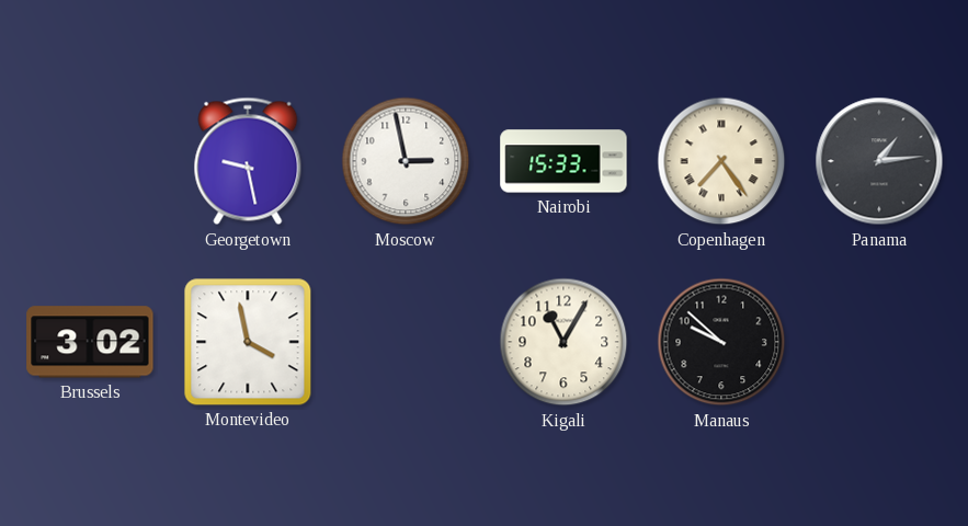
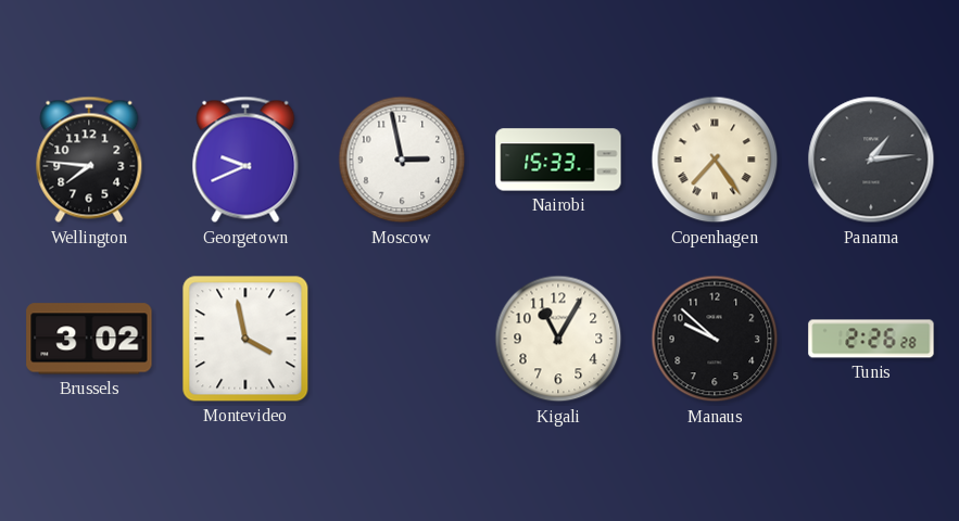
Wellington: none -> 7:46 (89, 160)
Georgetown: 9:28 -> 9:41 (245, 160)
Tunis: none -> 2:26 (871, 339)
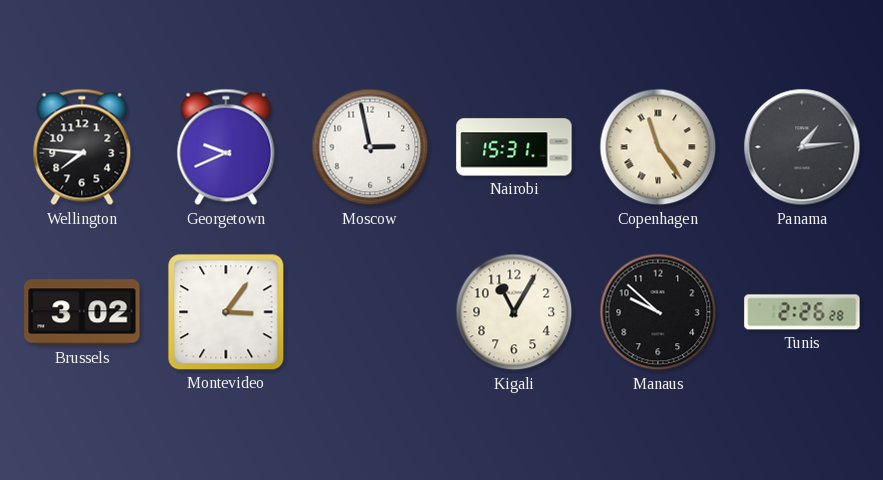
Nairobi: 15:33 -> 15:31 (514, 147)
Copenhagen: 7:24 -> 11:24 (658, 147)
Montevideo: 3:58 -> 3:06 (226, 312)
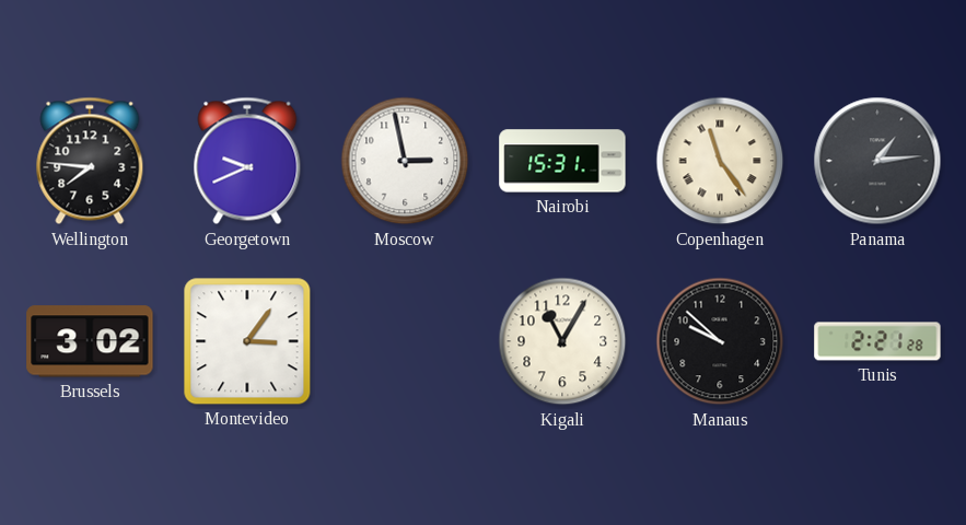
Tunis: 2:26 -> 2:21 (877, 341)
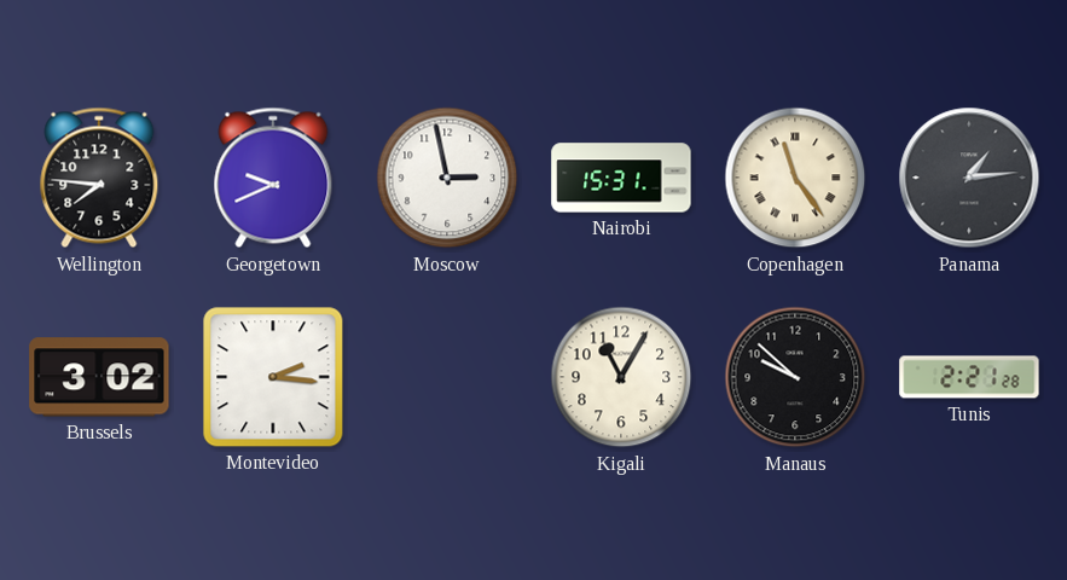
Montevideo: 3:06 -> 2:16 (273, 377)
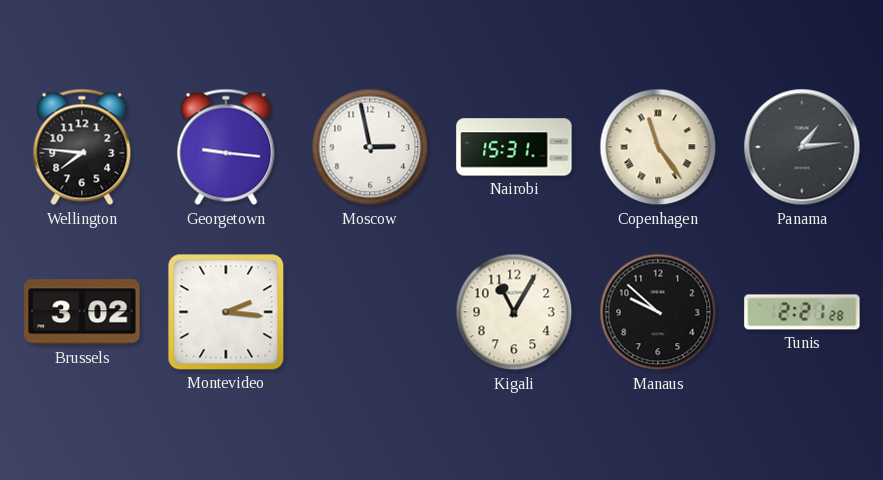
Georgetown: 9:41 -> 9:16 (226, 147)
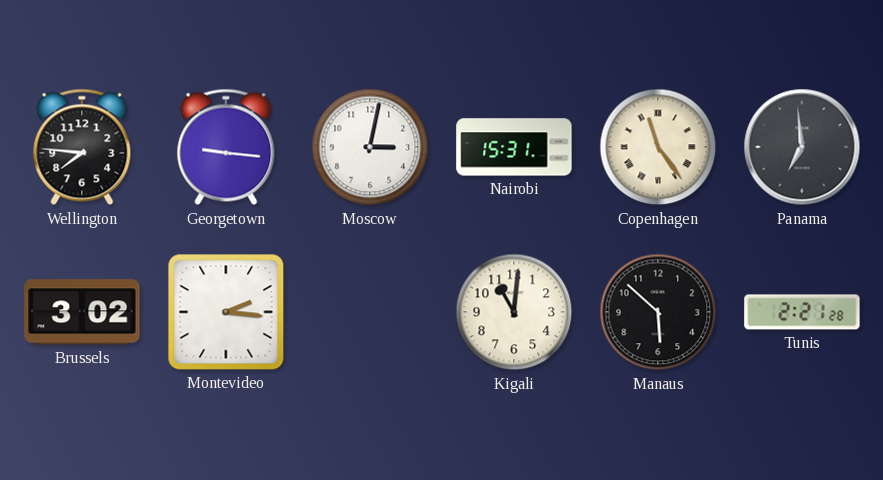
Moscow: 2:58 -> 3:02 (370, 147)
Panama: 1:14 -> 6:59 (802, 147)
Kigali: 11:05 -> 11:01 (514, 312)
Manaus: 9:52 -> 5:52 (658, 312)
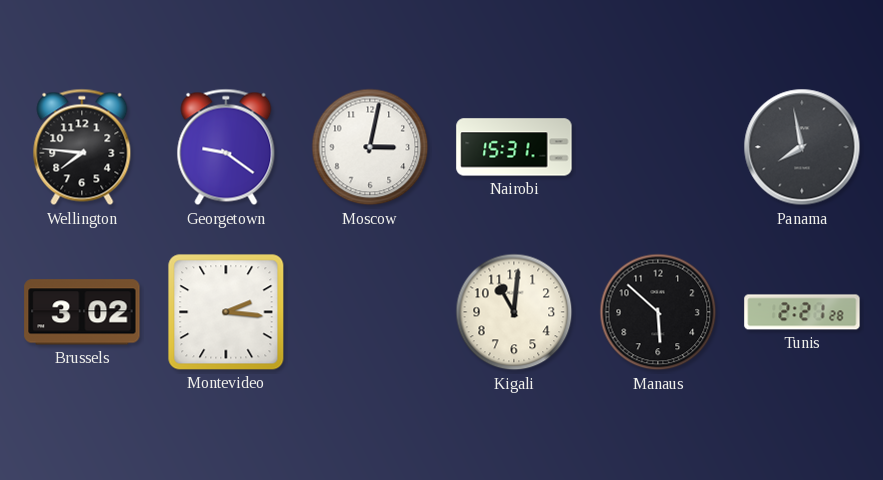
Georgetown: 9:16 -> 9:21 (226, 147)
Copenhagen: 11:24 -> none (658, 147)
Panama: 6:59 -> 7:58 (802, 147)
